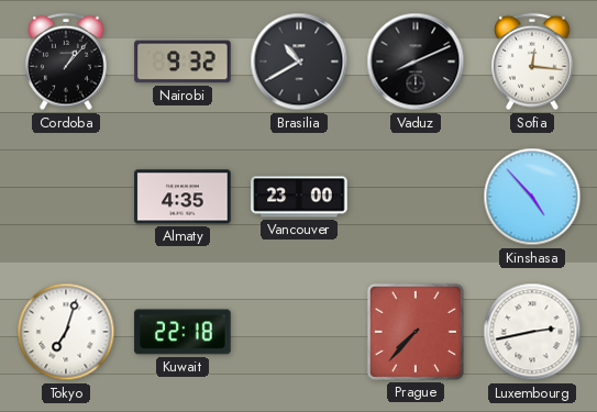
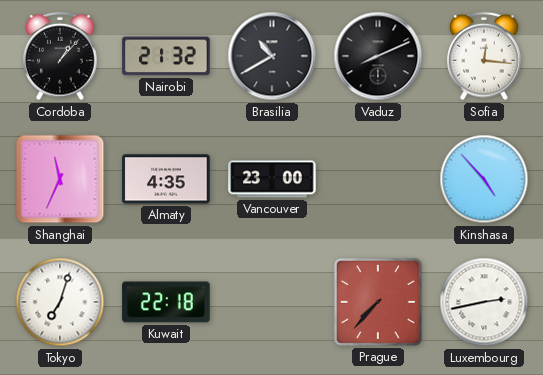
Nairobi: 9:32 -> 21:32 (166, 56)
Shanghai: none -> 11:34 (60, 179)
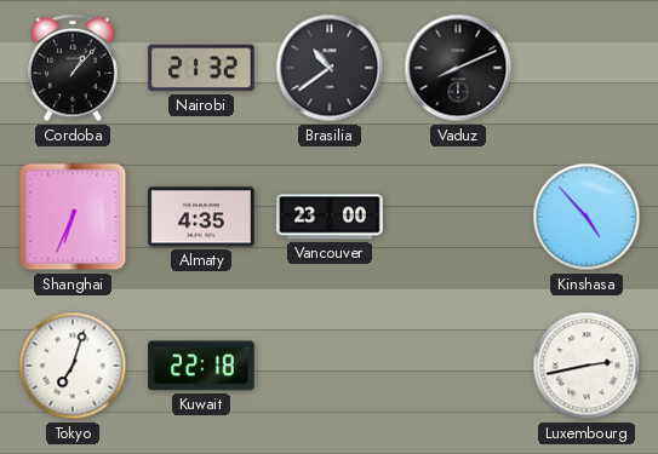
Brasilia: 10:40 -> 10:39 (330, 68)
Sofia: 12:16 -> none (484, 56)
Shanghai: 11:34 -> 6:34 (73, 217)
Prague: 7:37 -> none (378, 302)
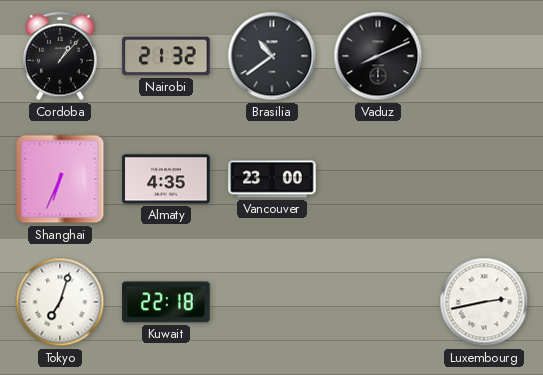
Kinshasa: 4:53 -> none (587, 217)
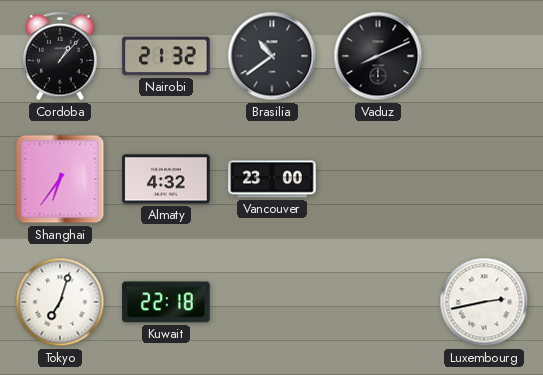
Shanghai: 6:34 -> 6:36 (60, 179)
Almaty: 4:35 -> 4:32 (166, 179)
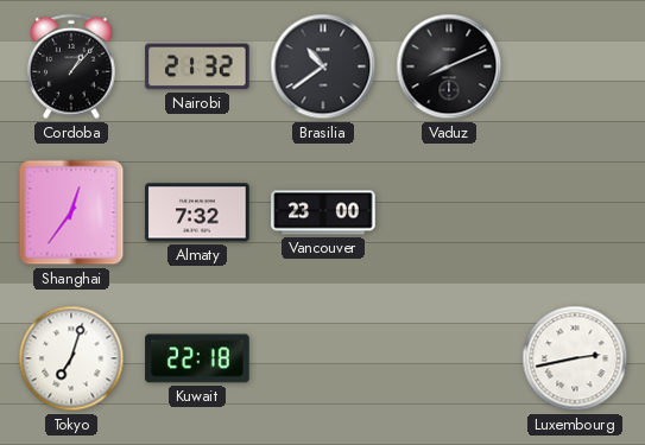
Shanghai: 6:36 -> 12:36 (71, 212)
Almaty: 4:32 -> 7:32 (197, 212)
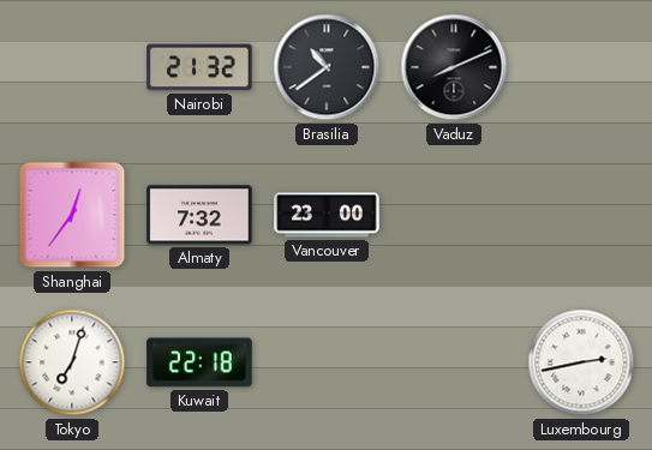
Cordoba: 1:07 -> none (71, 66)
